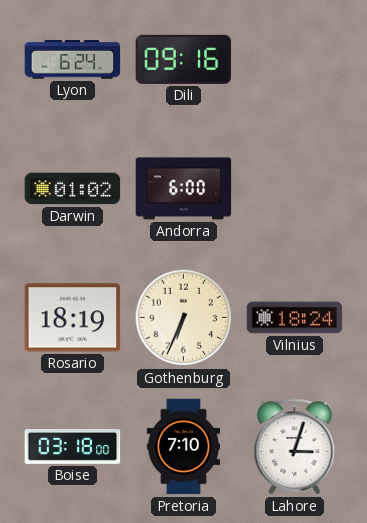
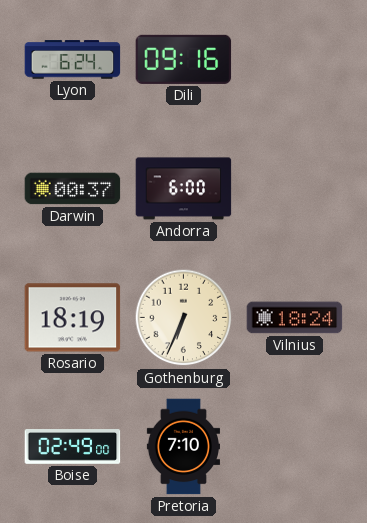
Darwin: 01:02 -> 00:37 (73, 189)
Boise: 03:18 -> 02:49 (73, 447)
Lahore: 3:03 -> none (295, 447)
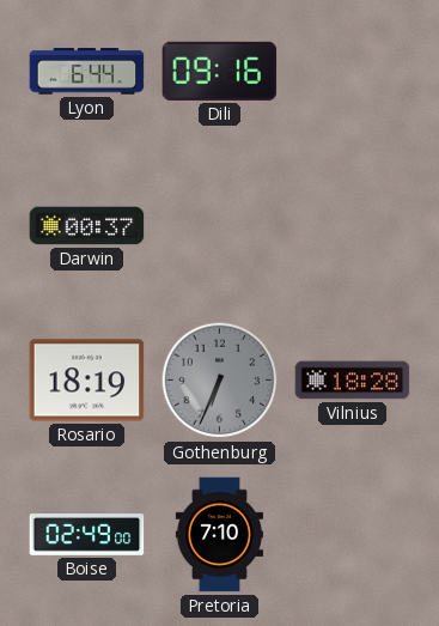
Lyon: 6:24 -> 6:44 (87, 72)
Andorra: 6:00 -> none (184, 189)
Gothenburg dial: cream -> grey (220, 381)
Vilnius: 18:24 -> 18:28 (353, 381)
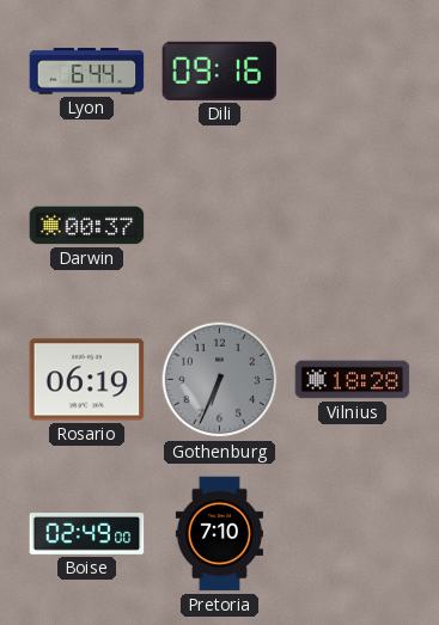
Rosario: 18:19 -> 06:19 (87, 380)
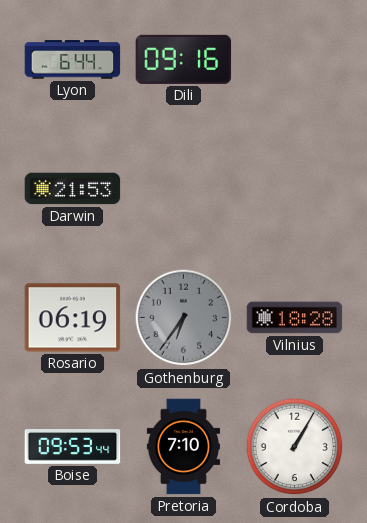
Darwin: 00:37 -> 21:53 (73, 189)
Gothenburg: 6:34 -> 6:36 (184, 318)
Boise: 02:49 -> 09:53 (73, 447)
Cordoba: none -> 1:05 (295, 447)
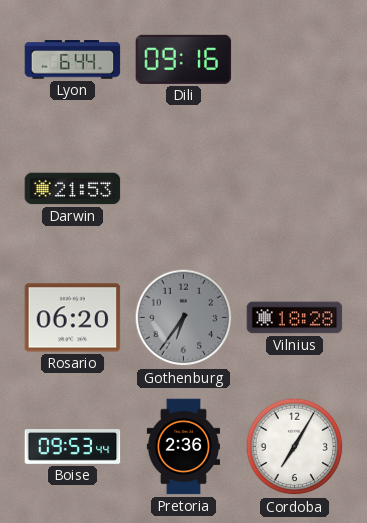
Rosario: 06:19 -> 06:20 (73, 318)
Pretoria: 7:10 -> 2:36 (183, 447)
Cordoba: 1:05 -> 7:05 (295, 447)
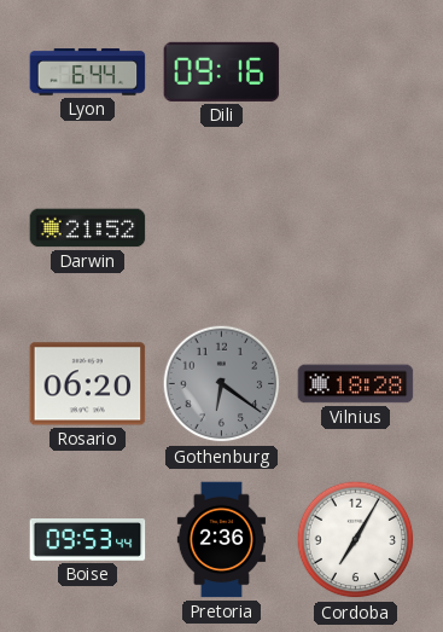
Darwin: 21:53 -> 21:52 (88, 228)
Gothenburg: 6:36 -> 6:21 (222, 384)
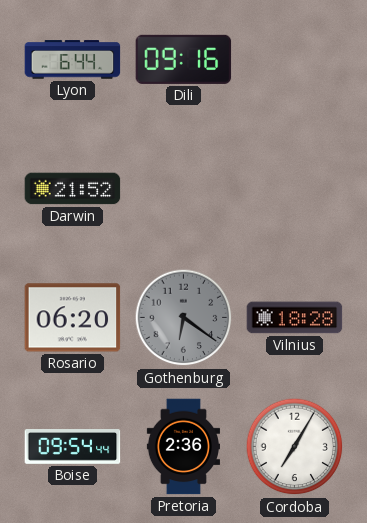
Boise: 09:53 -> 09:54 (73, 447)
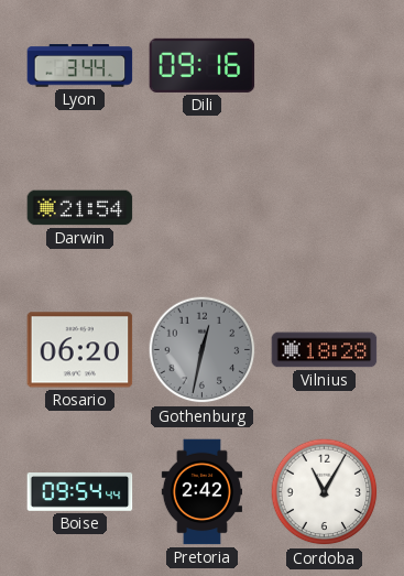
Lyon: 6:44 -> 3:44 (80, 66)
Darwin: 21:52 -> 21:54 (80, 208)
Gothenburg: 6:21 -> 12:32 (203, 350)
Pretoria: 2:36 -> 2:42 (201, 492)
Cordoba: 7:05 -> 11:05 (325, 492)
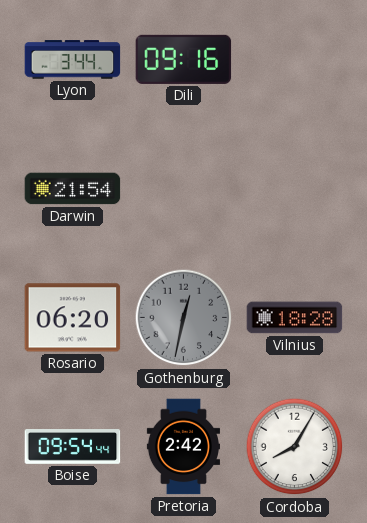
Cordoba: 11:05 -> 8:05 (295, 447)
